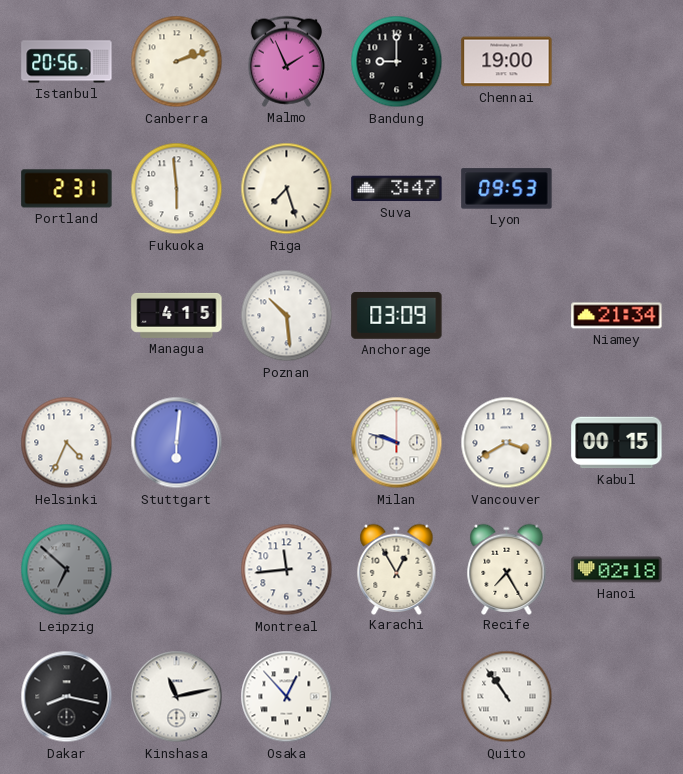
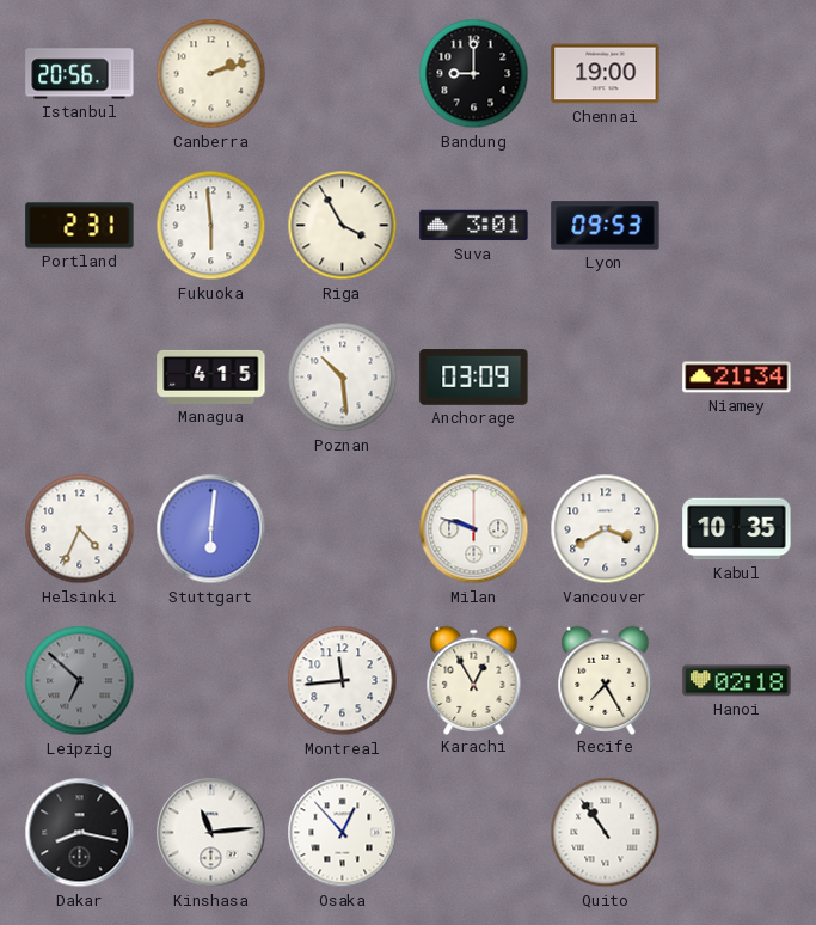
Malmo: 1:56 -> none (286, 61)
Riga: 7:27 -> 3:55 (343, 226)
Suva: 3:47 -> 3:01 (474, 226)
Kabul: 00:15 -> 10:35 (737, 529)
Kinshasa: 11:13 -> 11:14 (211, 833)
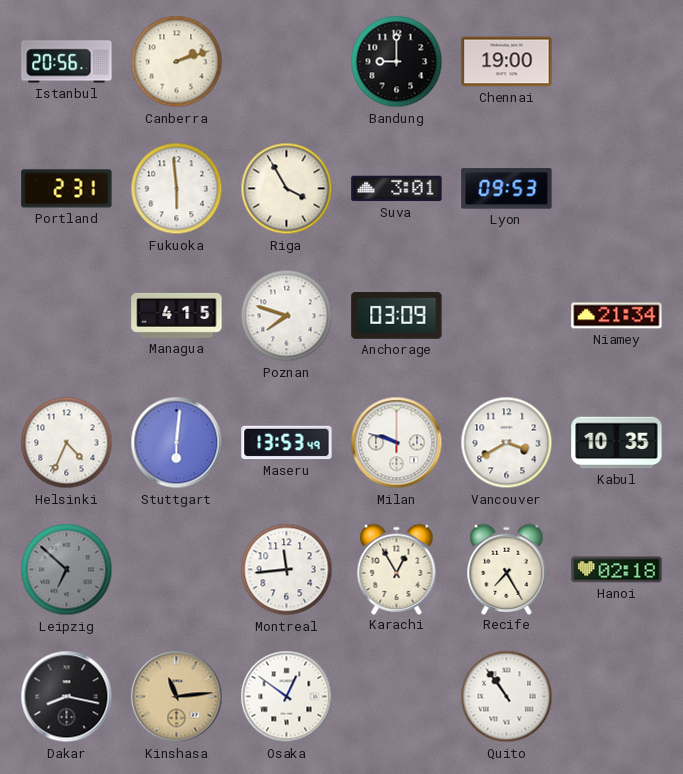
Poznan: 10:29 -> 7:48 (287, 316)
Maseru: none -> 13:53 (287, 443)
Kinshasa dial: white -> champagne (177, 697)
Osaka: 12:53 -> 12:51 (287, 697)
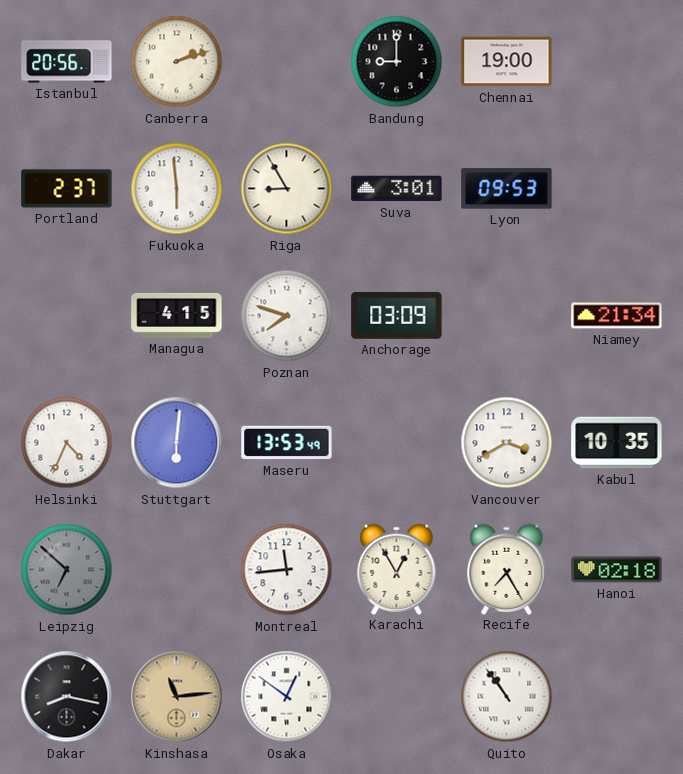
Portland: 2:31 -> 2:37 (67, 189)
Riga: 3:55 -> 8:55 (287, 189)
Milan: 9:48 -> none (397, 443)
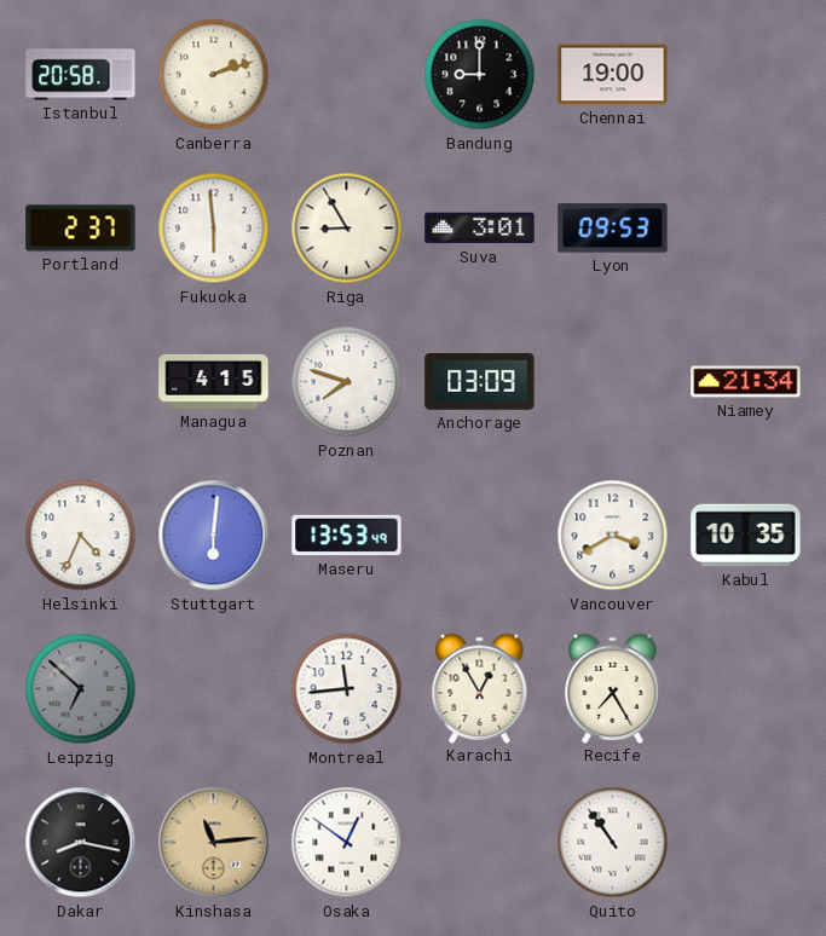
Istanbul: 20:56 -> 20:58 (81, 75)
Hanoi: 02:18 -> none (617, 570)
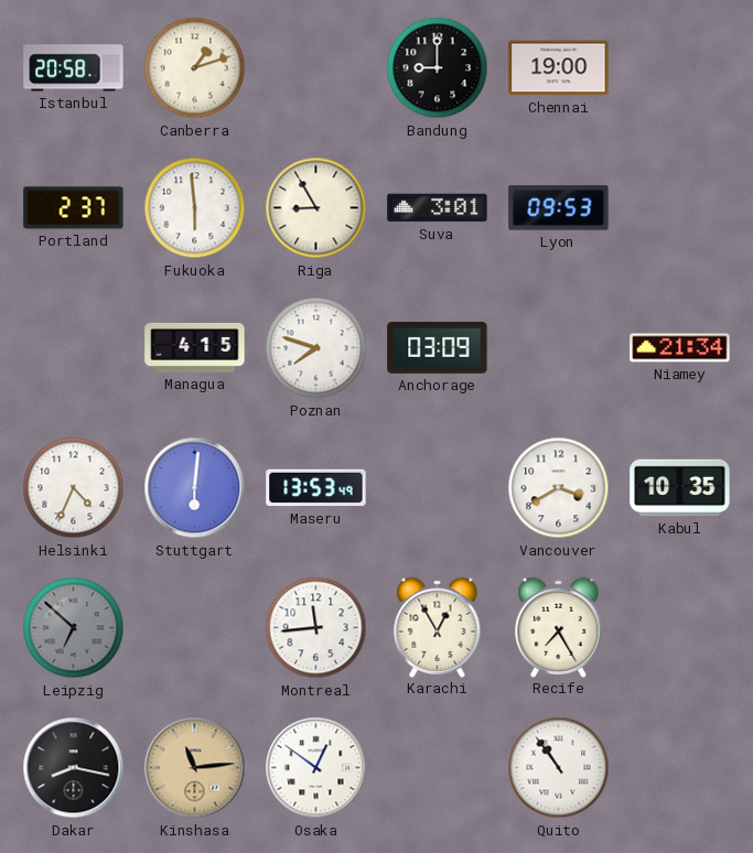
Canberra: 2:12 -> 1:12 (195, 68)
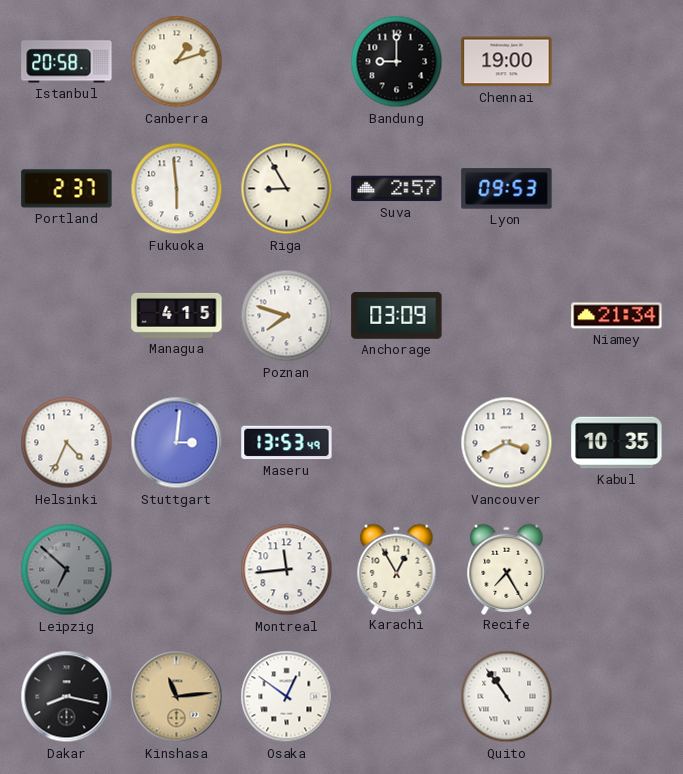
Suva: 3:01 -> 2:57 (397, 189)
Stuttgart: 6:01 -> 3:01 (177, 443)
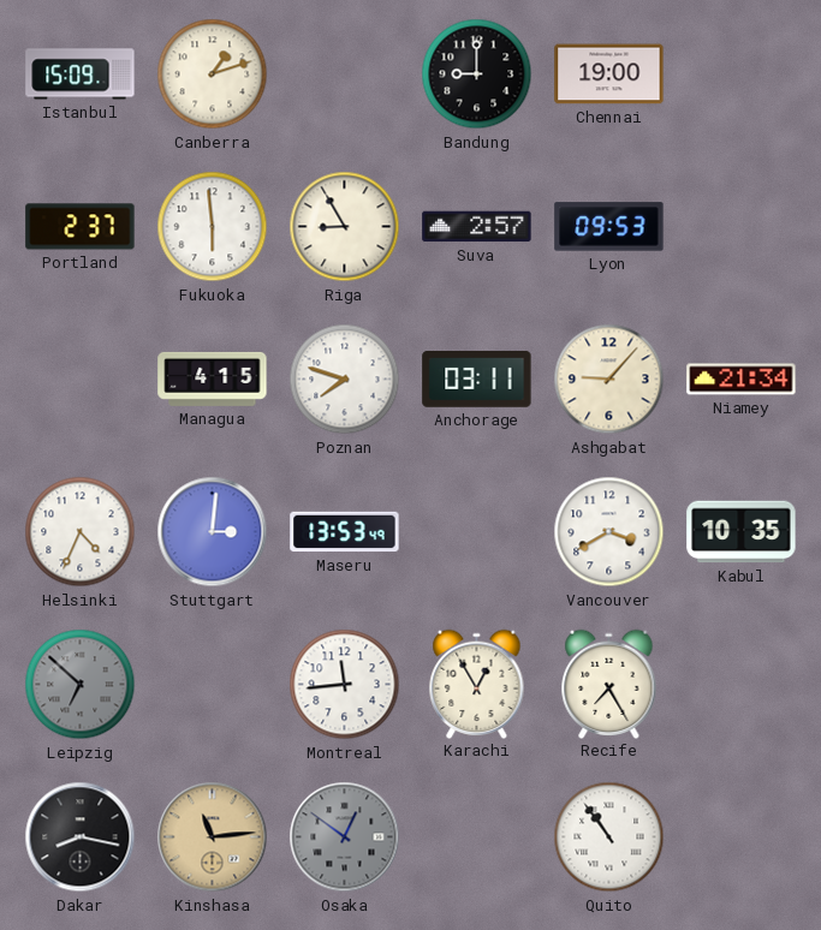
Istanbul: 20:58 -> 15:09 (81, 74)
Anchorage: 03:09 -> 03:11 (477, 378)
Ashgabat: none -> 9:07 (609, 380)
Osaka dial: white -> grey (345, 837)
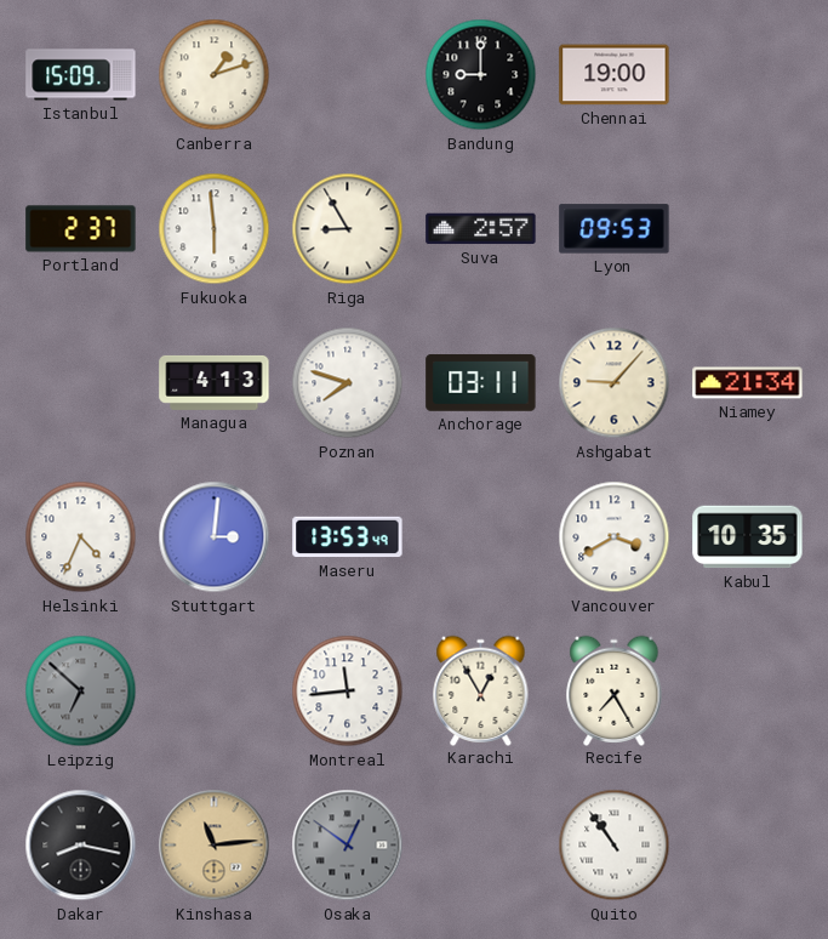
Managua: 4:15 -> 4:13 (215, 382)
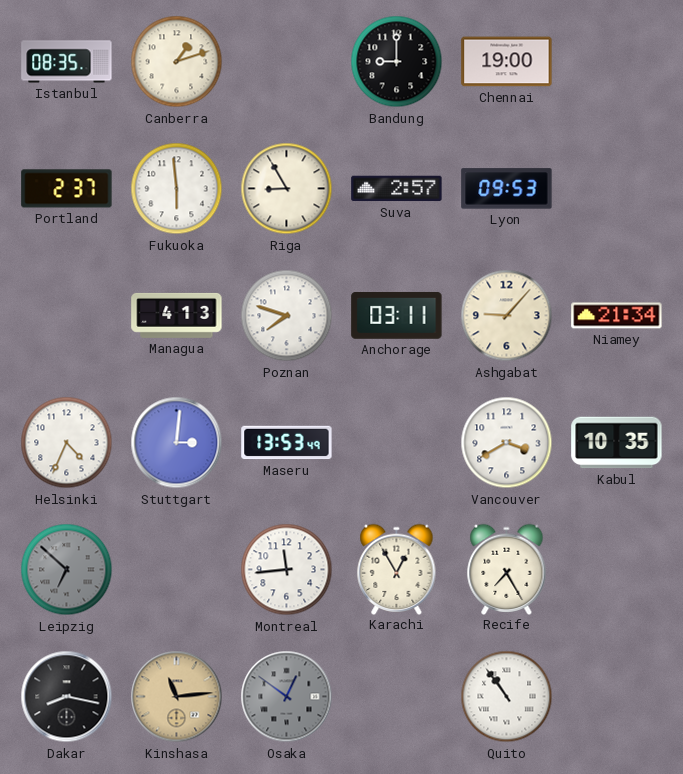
Istanbul: 15:09 -> 08:35 (67, 62)
